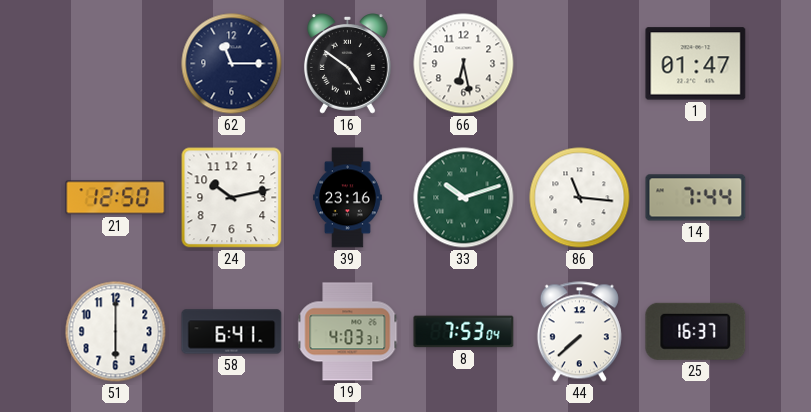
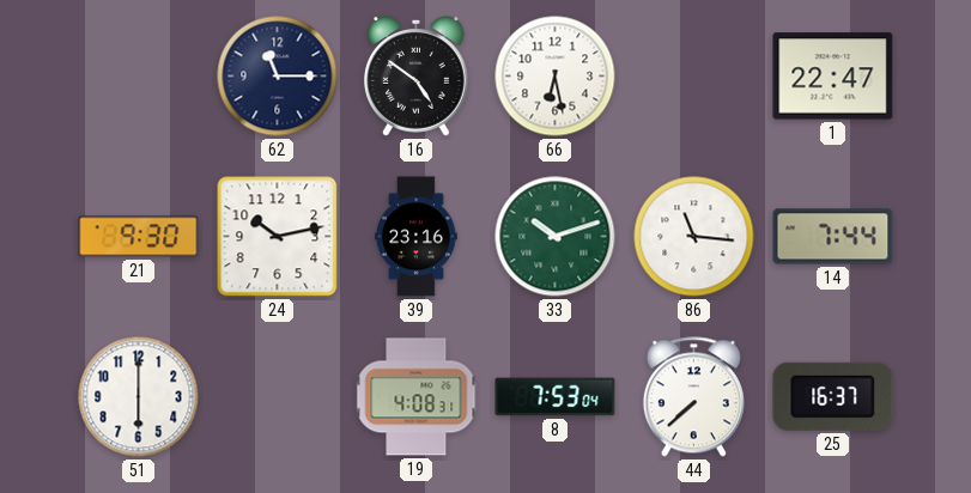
1: 01:47 -> 22:47 (833, 77)
21: 12:50 -> 9:30 (139, 237)
58: 6:41 -> none (232, 332)
19: 4:03 -> 4:08 (417, 397)
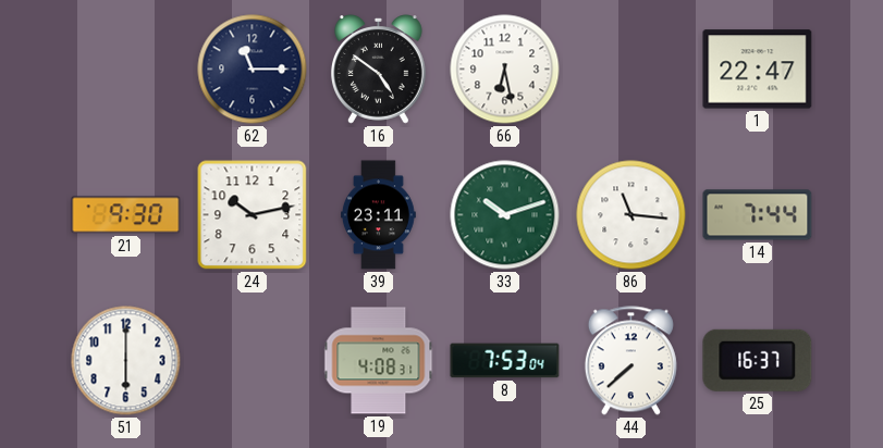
39: 23:16 -> 23:11 (379, 215)
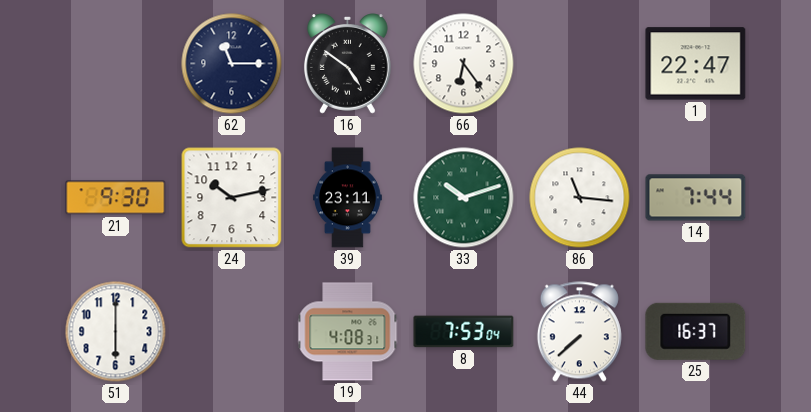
66: 6:28 -> 6:24 (464, 64)
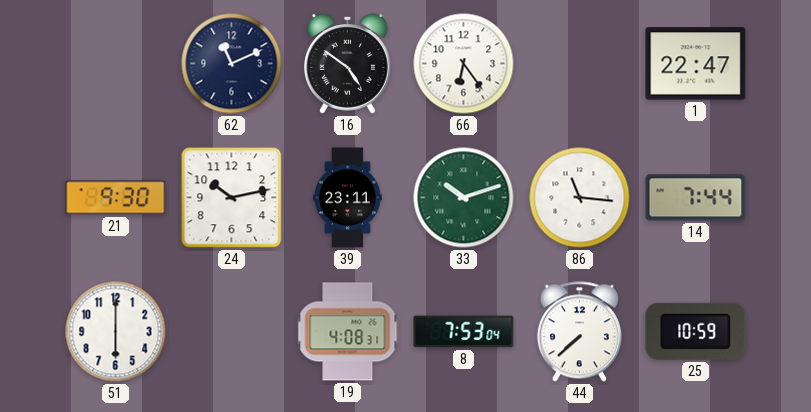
62: 11:15 -> 11:11 (232, 64)
25: 16:37 -> 10:59 (696, 331)
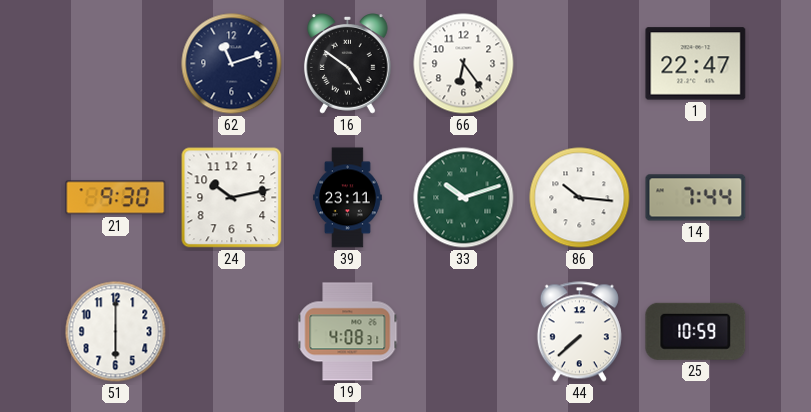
62: 11:11 -> 11:12 (232, 64)
86: 11:16 -> 10:16 (580, 198)
8: 7:53 -> none (464, 332)
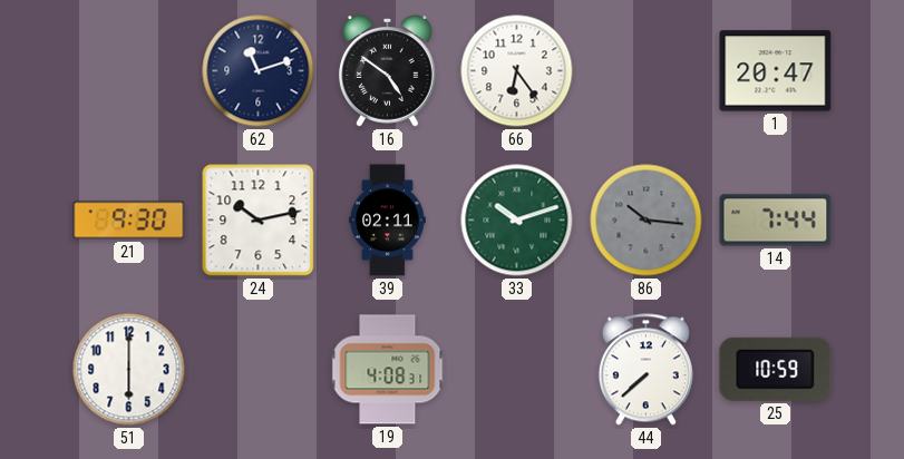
1: 22:47 -> 20:47 (776, 71)
39: 23:11 -> 02:11 (388, 221)
86 dial: white -> grey (647, 221)
